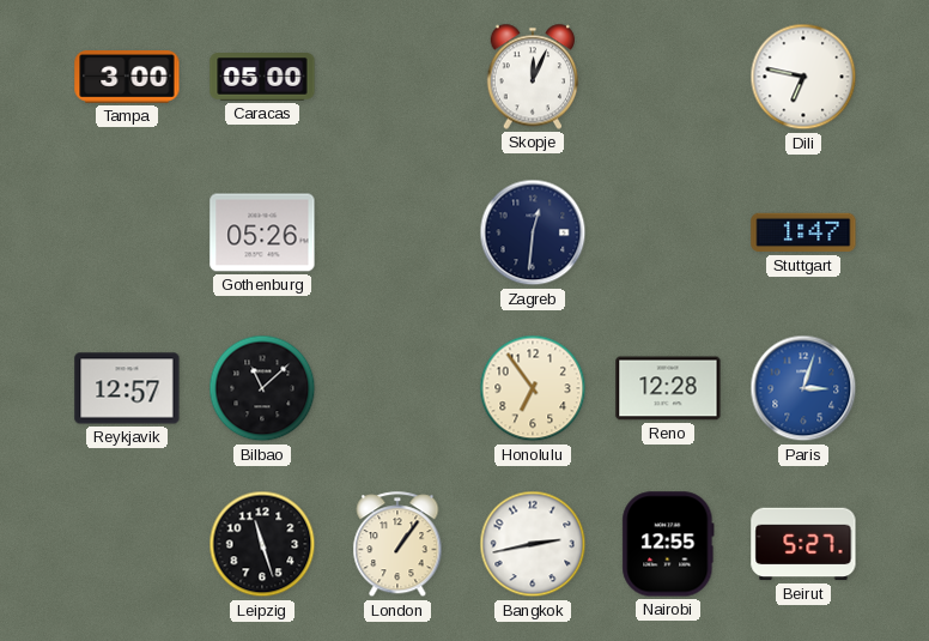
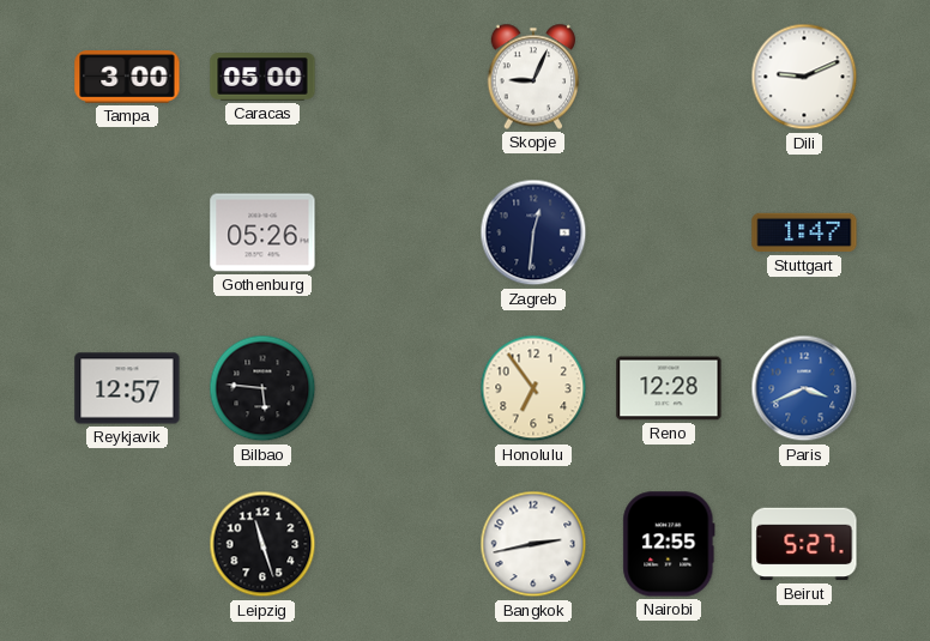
Skopje: 12:04 -> 9:04 (533, 77)
Dili: 6:47 -> 9:11 (804, 77)
Bilbao: 11:08 -> 5:46 (262, 388)
Paris: 3:03 -> 3:41 (804, 388)
London: 1:06 -> none (397, 545)
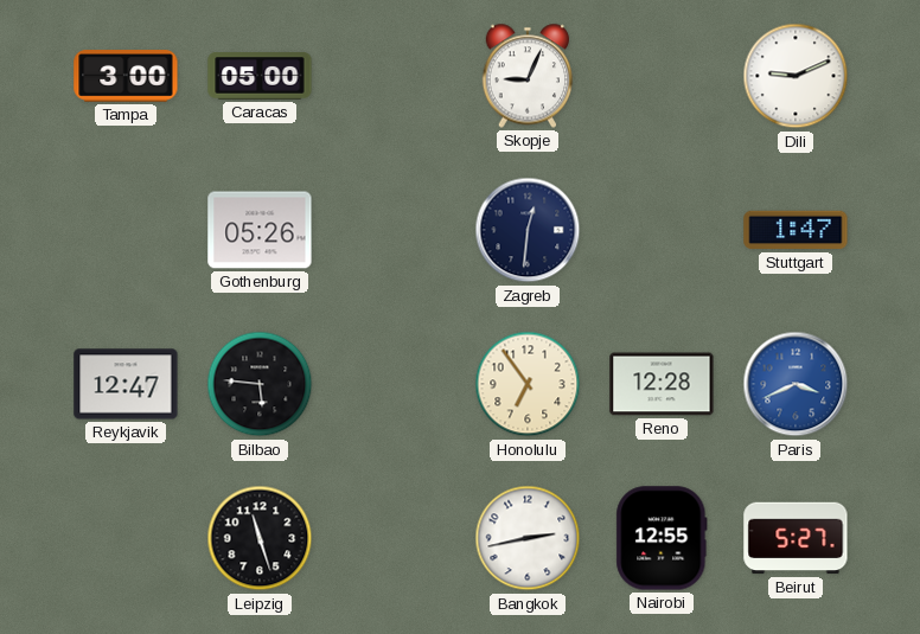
Reykjavik: 12:57 -> 12:47 (126, 384)
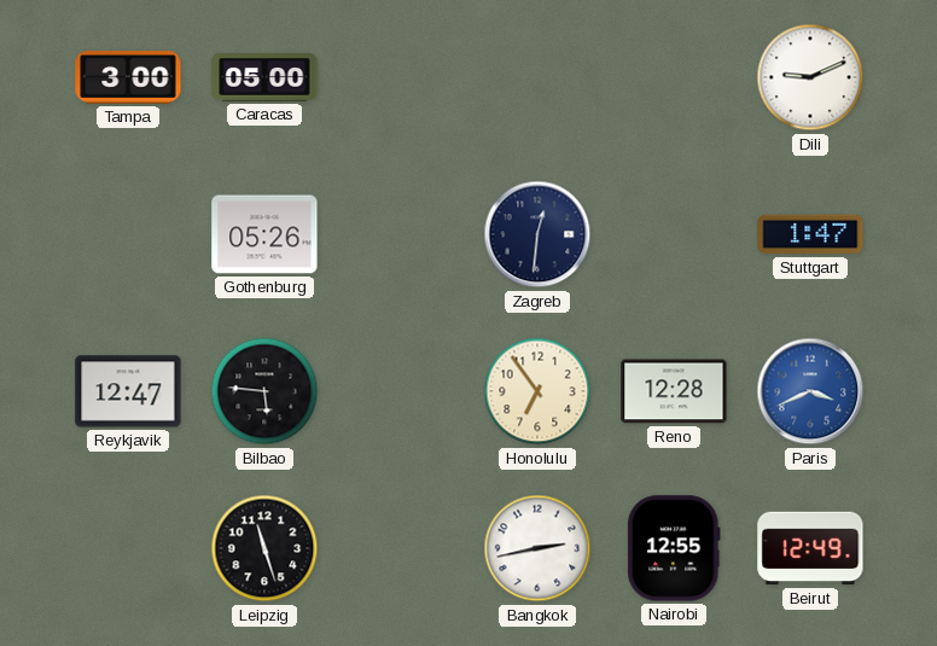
Skopje: 9:04 -> none (528, 76)
Beirut: 5:27 -> 12:49 (810, 548)
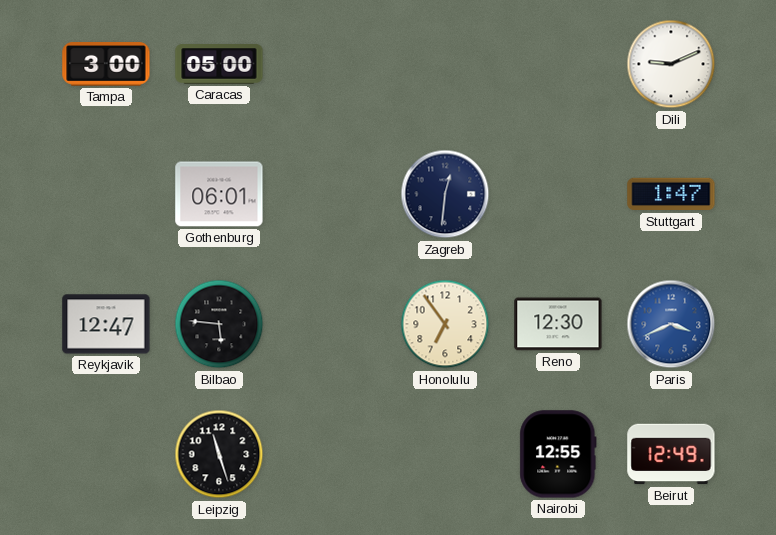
Gothenburg: 05:26 -> 06:01 (219, 194)
Reno: 12:28 -> 12:30 (558, 324)
Bangkok: 2:43 -> none (537, 548)
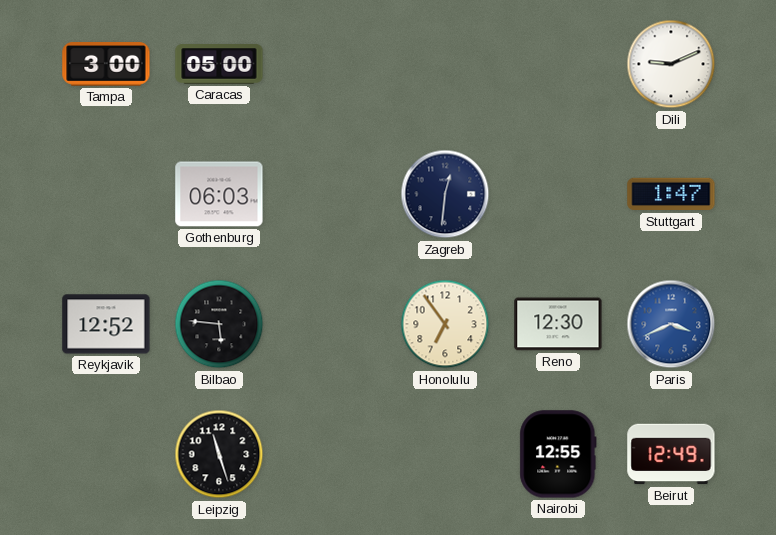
Gothenburg: 06:01 -> 06:03 (219, 194)
Reykjavik: 12:47 -> 12:52 (106, 324)
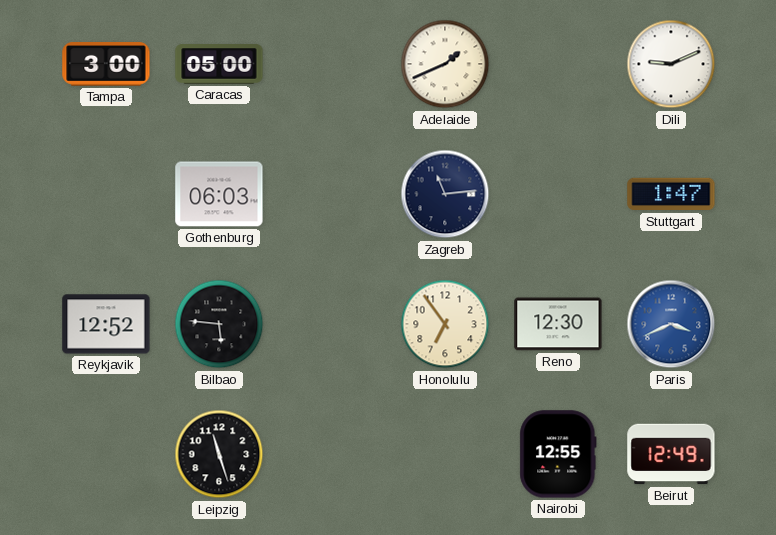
Adelaide: none -> 1:41 (445, 64)
Zagreb: 12:31 -> 11:14 (445, 194)
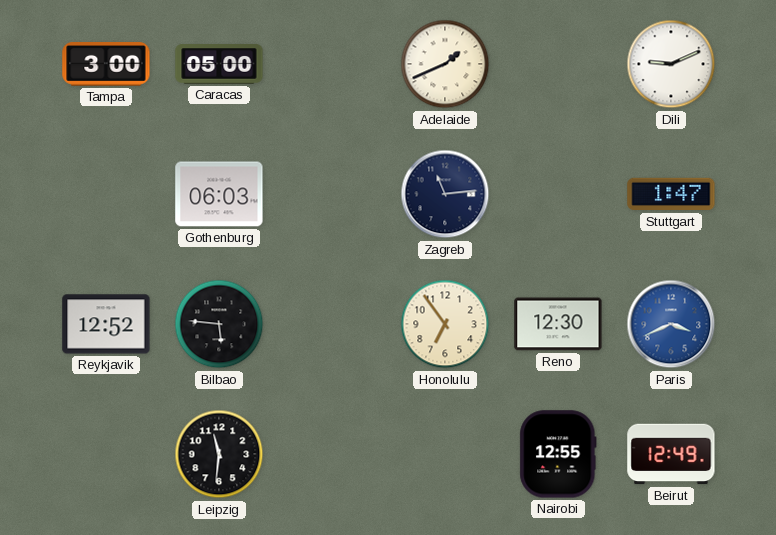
Leipzig: 11:27 -> 11:31 (219, 454)
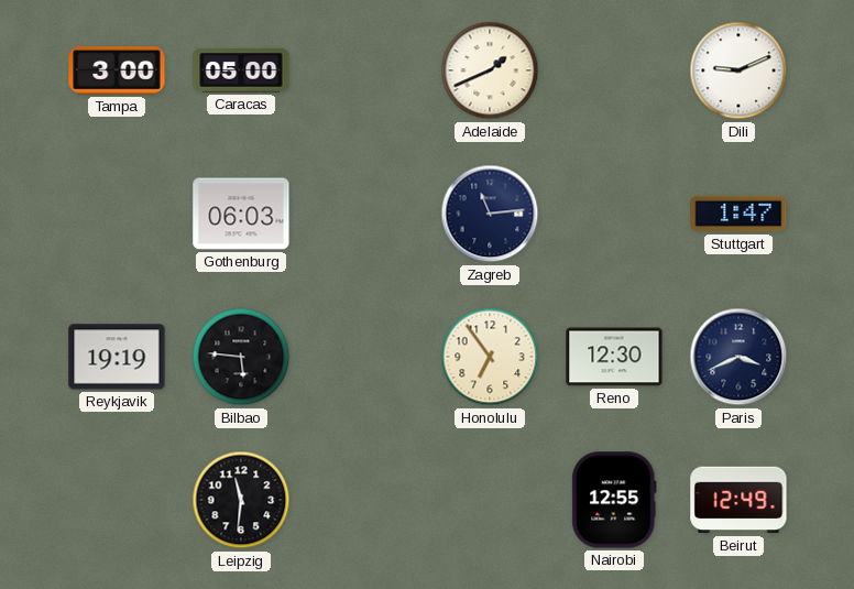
Reykjavik: 12:52 -> 19:19 (117, 357)
Paris dial: blue -> navy (738, 357)
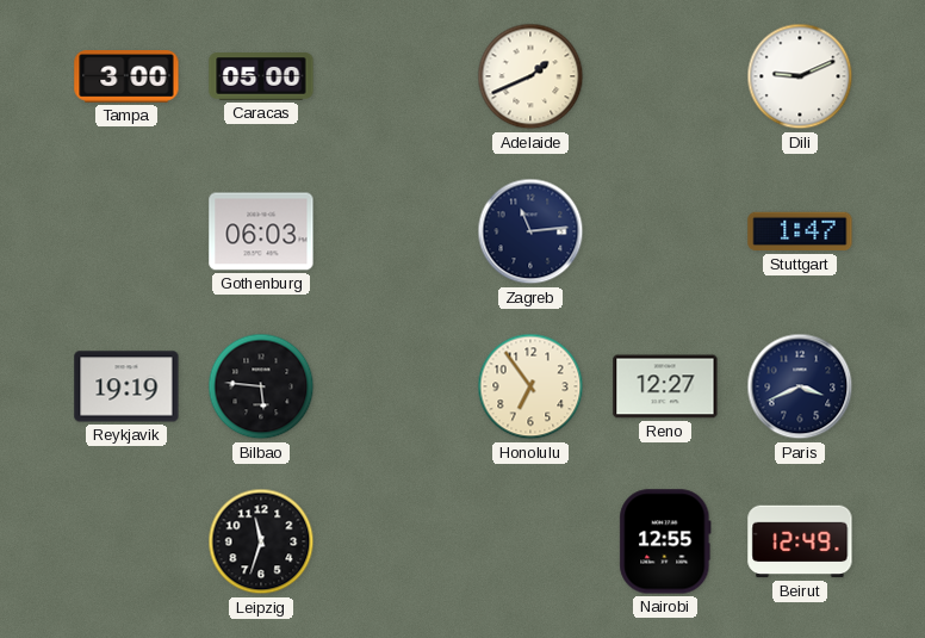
Reno: 12:30 -> 12:27 (665, 386)
Leipzig: 11:31 -> 11:33 (261, 541)
